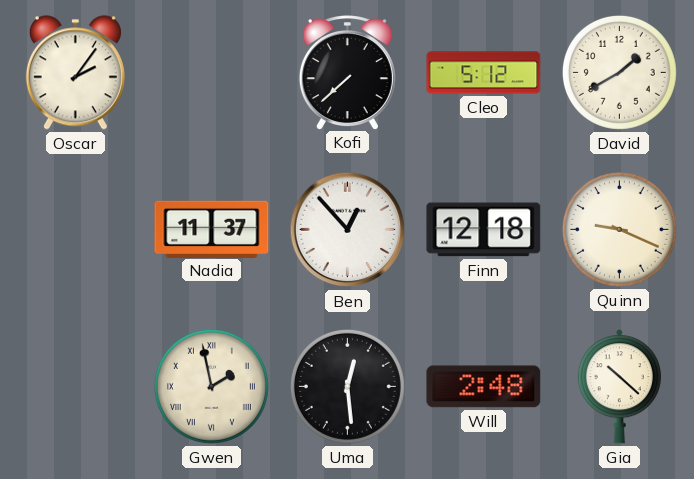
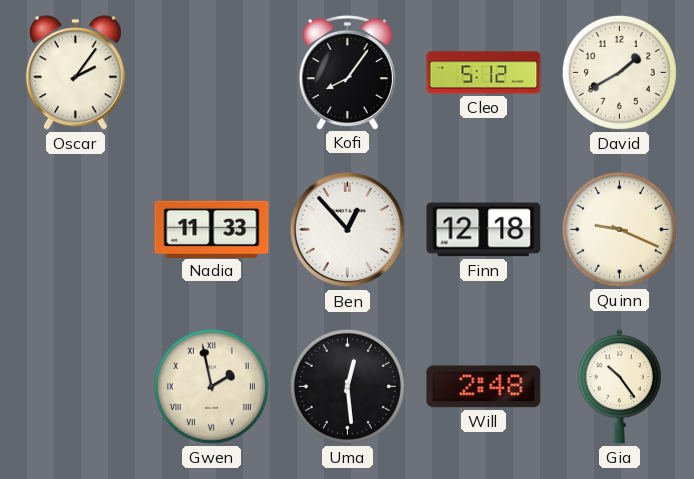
Kofi: 7:38 -> 8:06 (347, 72)
Nadia: 11:37 -> 11:33 (212, 229)
Gia: 10:22 -> 10:24 (619, 387)
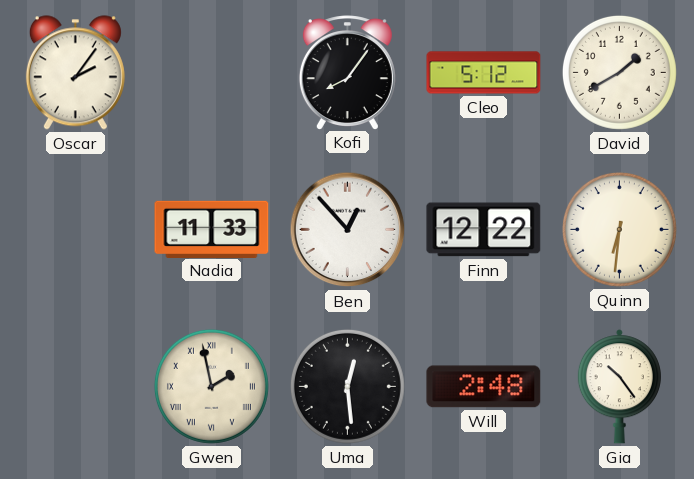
Finn: 12:18 -> 12:22 (484, 230)
Quinn: 9:19 -> 6:31 (619, 229)
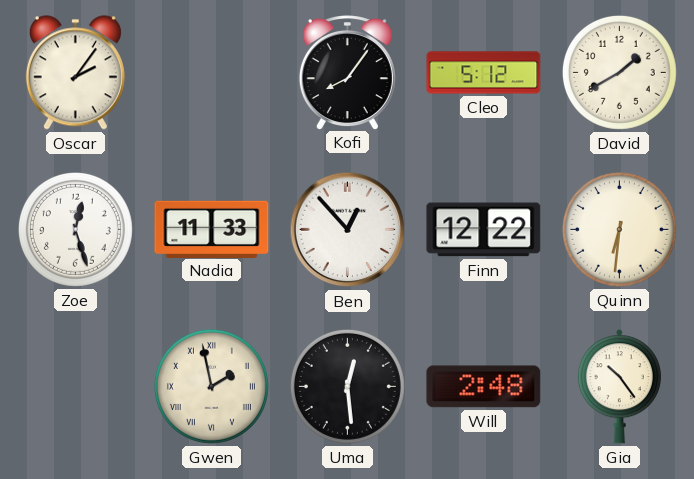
Zoe: none -> 12:27 (75, 229)
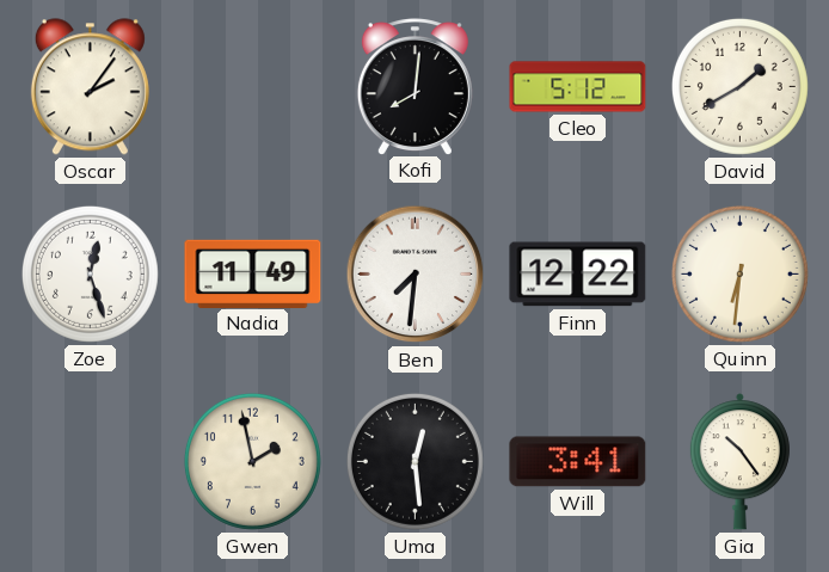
Kofi: 8:06 -> 8:01 (414, 86)
Nadia: 11:33 -> 11:49 (253, 273)
Ben: 12:53 -> 7:31 (416, 275)
Gwen numerals: Roman -> Arabic (252, 461)
Will: 2:48 -> 3:41 (578, 462)
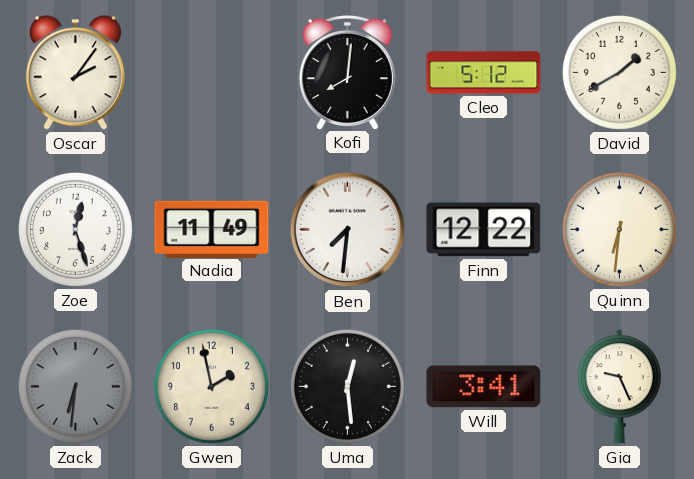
Zack: none -> 6:31 (75, 386)
Gia: 10:24 -> 9:26 (619, 387)
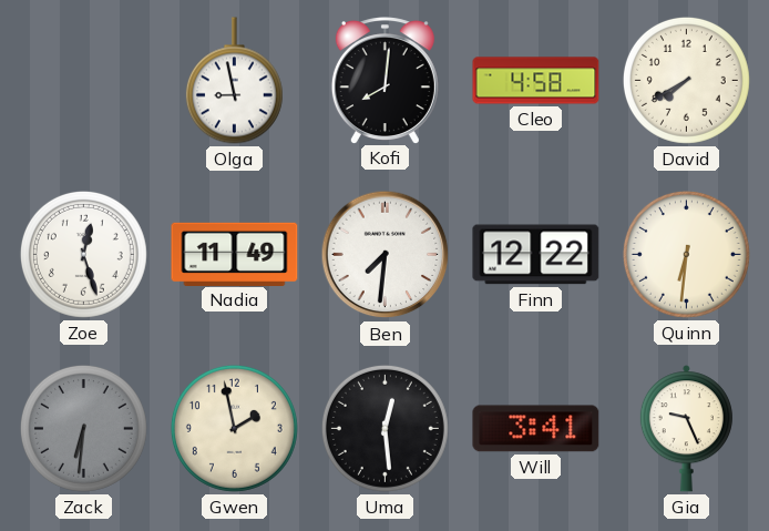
Oscar: 2:06 -> none (75, 73)
Olga: none -> 8:58 (234, 81)
Cleo: 5:12 -> 4:58 (536, 81)
David: 1:40 -> 7:40 (686, 80)
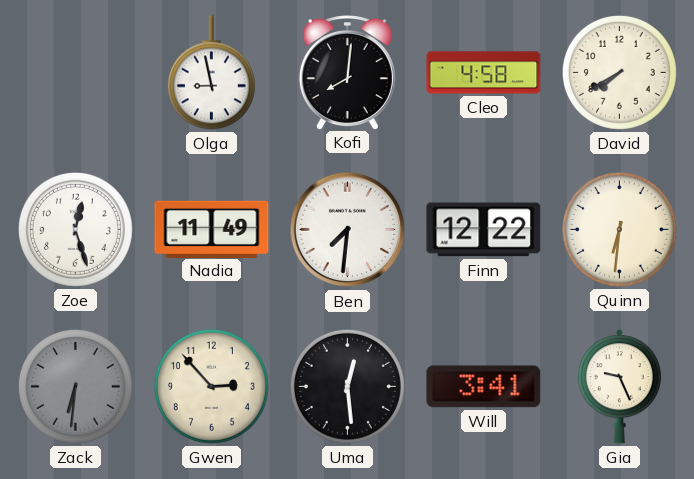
Gwen: 1:58 -> 2:53 (211, 386)
